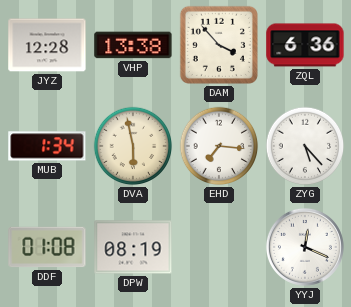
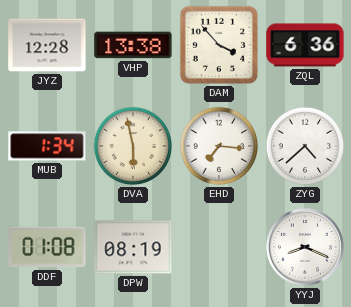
ZYG: 5:23 -> 4:38 (305, 146)
YYJ: 12:19 -> 8:19 (305, 247)
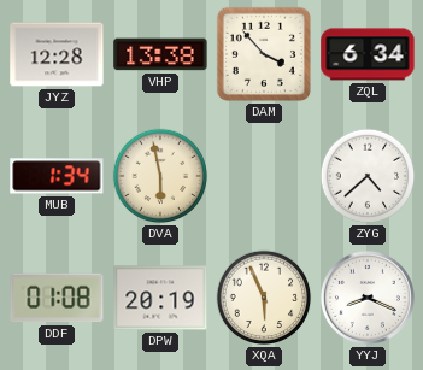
ZQL: 6:36 -> 6:34 (368, 54)
EHD: 7:16 -> none (219, 146)
DPW: 08:19 -> 20:19 (160, 298)
XQA: none -> 5:56 (264, 298)
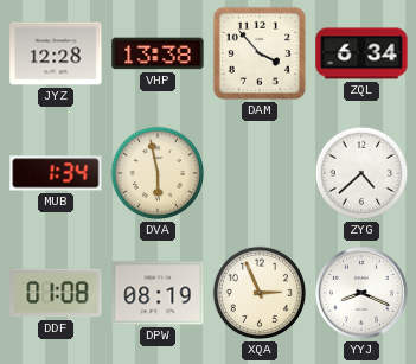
DPW: 20:19 -> 08:19 (158, 293)
XQA: 5:56 -> 2:56 (260, 293)
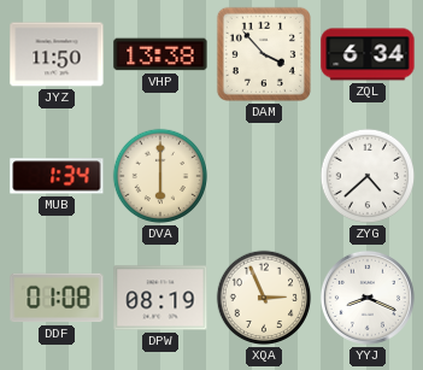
JYZ: 12:28 -> 11:50 (57, 54)
DVA: 5:58 -> 6:00 (160, 176)
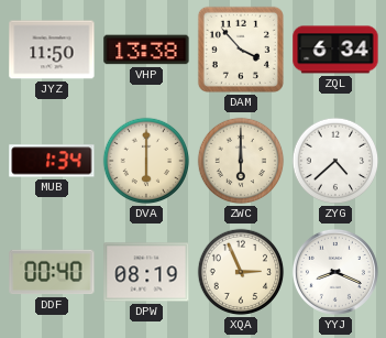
ZWC: none -> 6:00 (241, 161)
DDF: 01:08 -> 00:40 (52, 272)
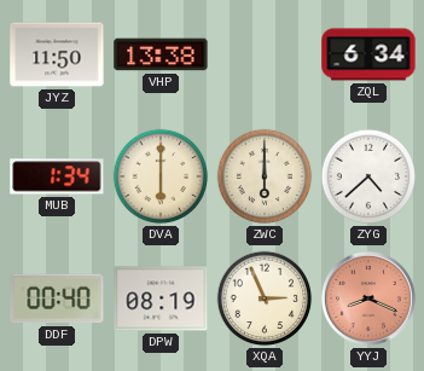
DAM: 3:53 -> none (241, 50)
YYJ dial: white -> salmon (368, 298)
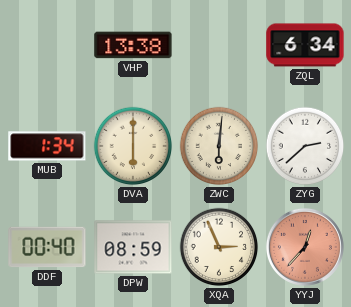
JYZ: 11:50 -> none (57, 54)
ZWC: 6:00 -> 6:01 (219, 146)
ZYG: 4:38 -> 2:38 (305, 146)
DPW: 08:19 -> 08:59 (133, 247)
YYJ: 8:19 -> 12:37 (305, 247)
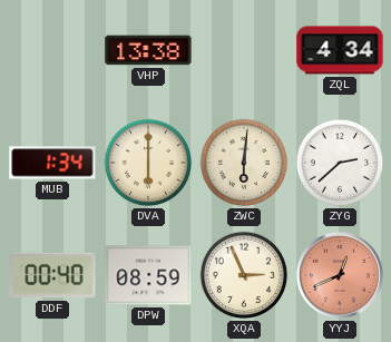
ZQL: 6:34 -> 4:34 (340, 50)
YYJ: 12:37 -> 12:41 (340, 275)
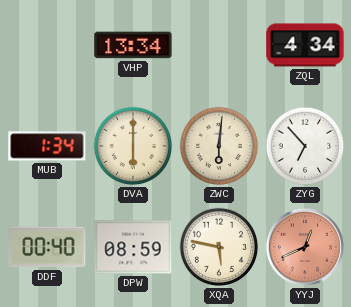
VHP: 13:38 -> 13:34 (133, 45)
ZYG: 2:38 -> 6:53 (305, 146)
XQA: 2:56 -> 5:47 (219, 247)
